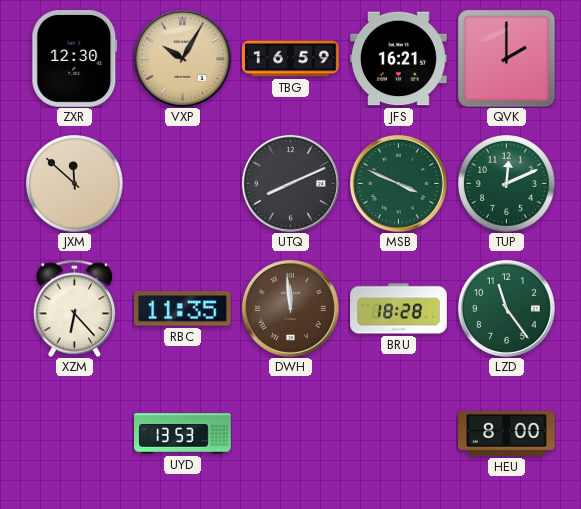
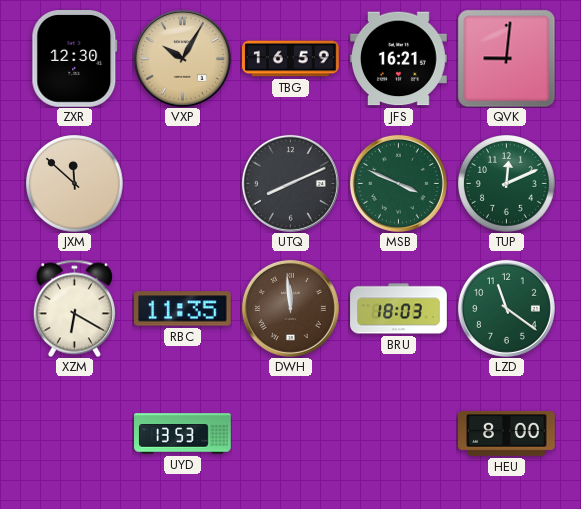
QVK: 2:00 -> 9:01 (506, 58)
XZM: 6:23 -> 6:20 (74, 308)
BRU: 18:28 -> 18:03 (399, 309)
LZD: 11:24 -> 11:21 (506, 308)
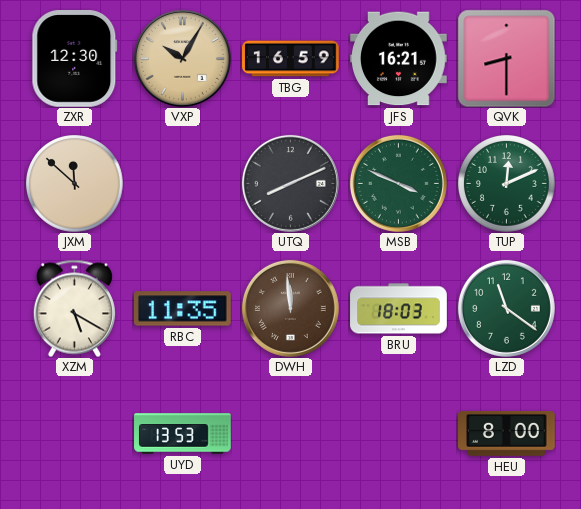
QVK: 9:01 -> 8:30 (506, 58)
XZM: 6:20 -> 5:20 (74, 308)
